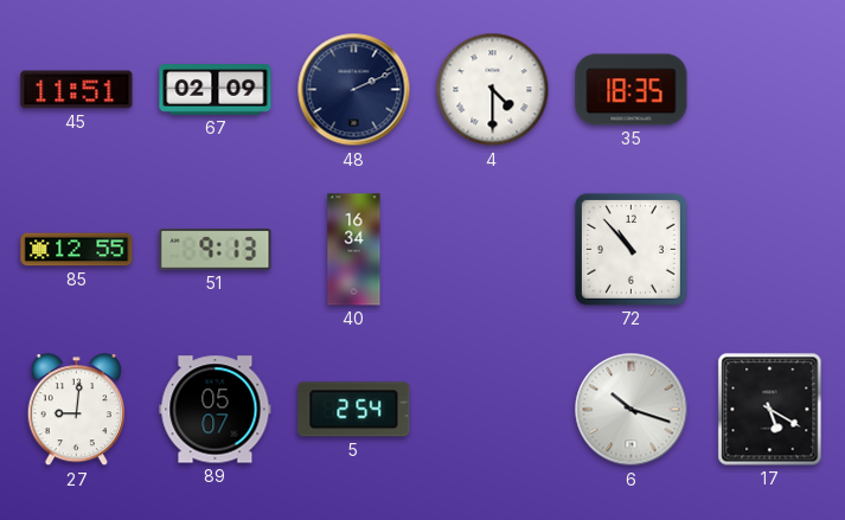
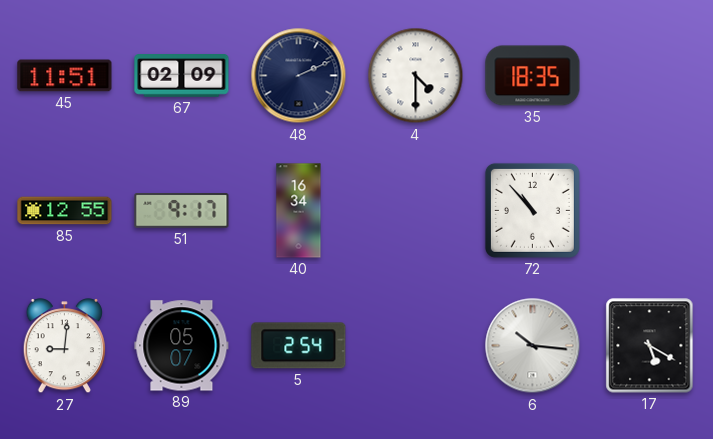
51: 9:13 -> 9:17 (182, 211)
6: 10:18 -> 10:16 (533, 346)
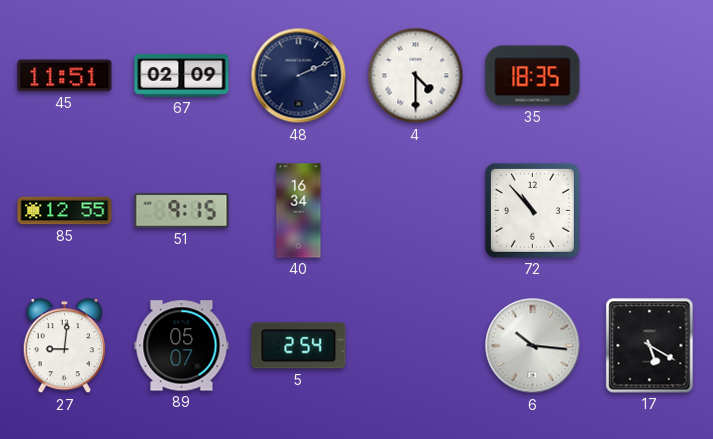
51: 9:17 -> 9:15 (182, 211)
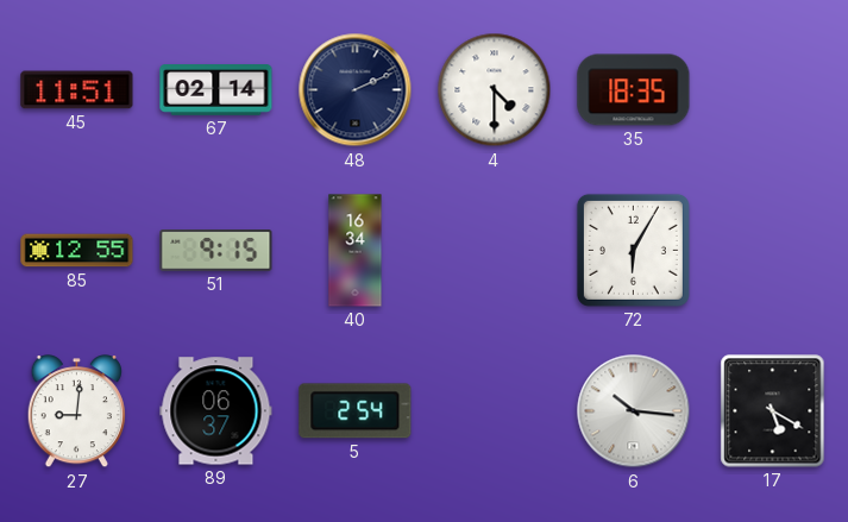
67: 02:09 -> 02:14 (216, 90)
72: 10:53 -> 6:05 (633, 250)
89: 05:07 -> 06:37 (216, 411)
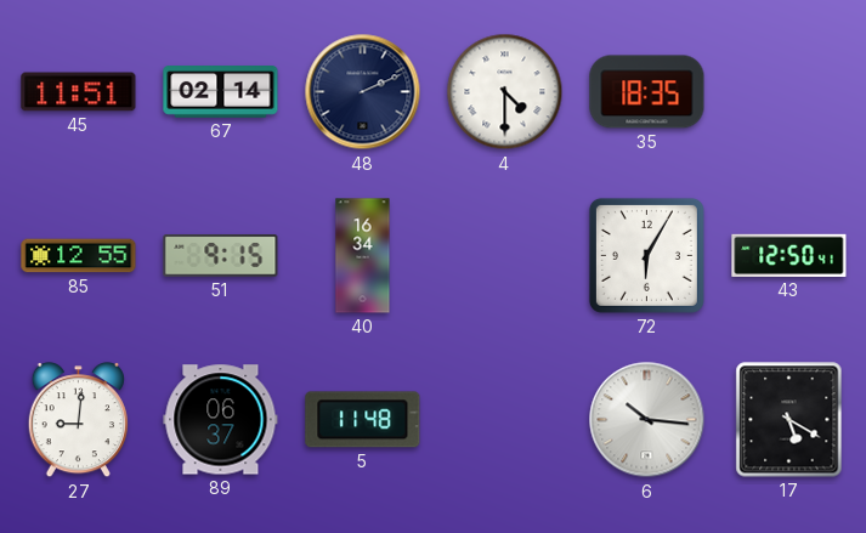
43: none -> 12:50 (789, 255)
5: 2:54 -> 11:48 (363, 420)
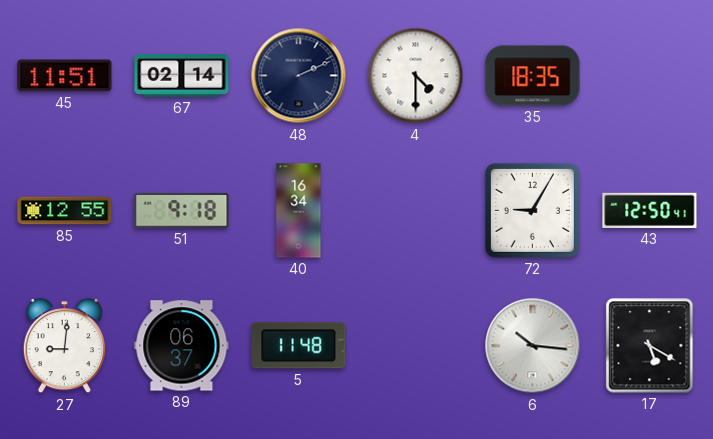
51: 9:15 -> 9:18 (182, 211)
72: 6:05 -> 9:05 (532, 210)
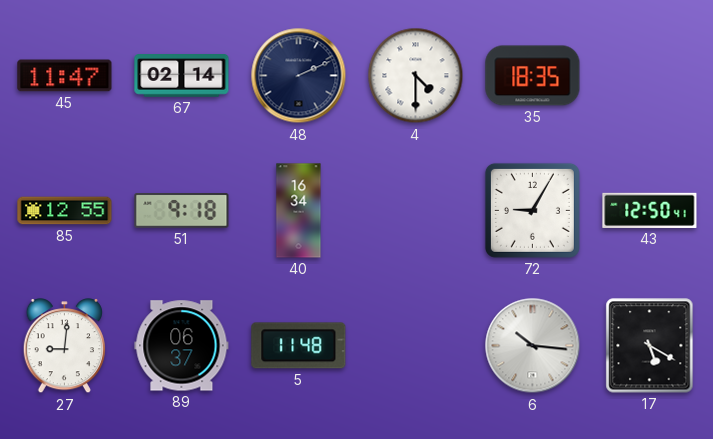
45: 11:51 -> 11:47 (65, 76)
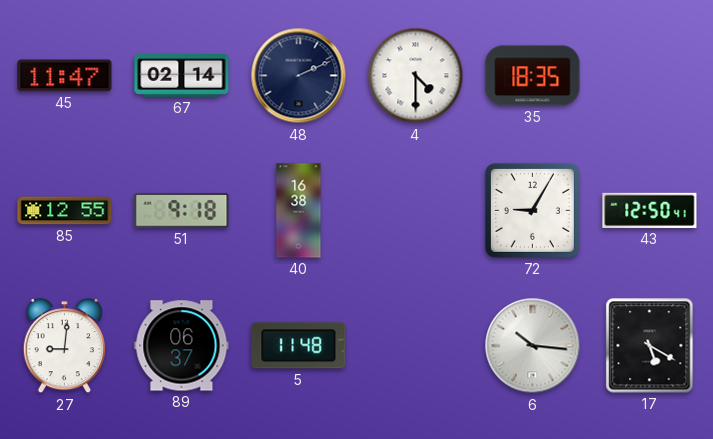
40: 16:34 -> 16:38 (299, 211)
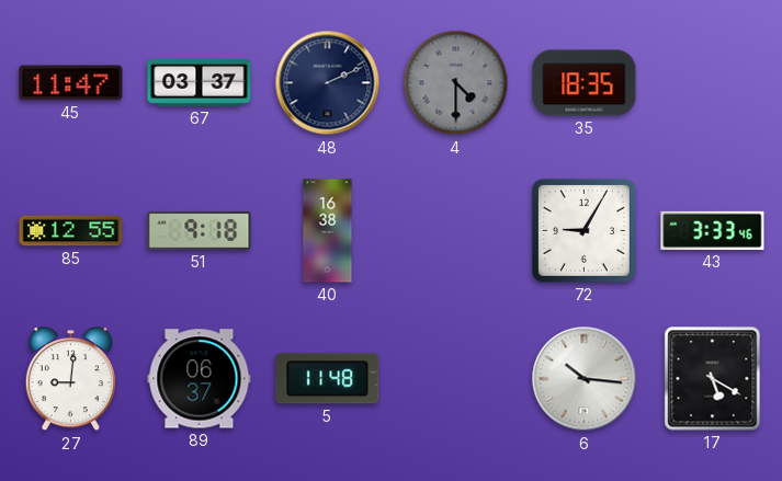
67: 02:14 -> 03:37 (200, 83)
4 dial: white -> grey (456, 83)
43: 12:50 -> 3:33 (713, 230)
